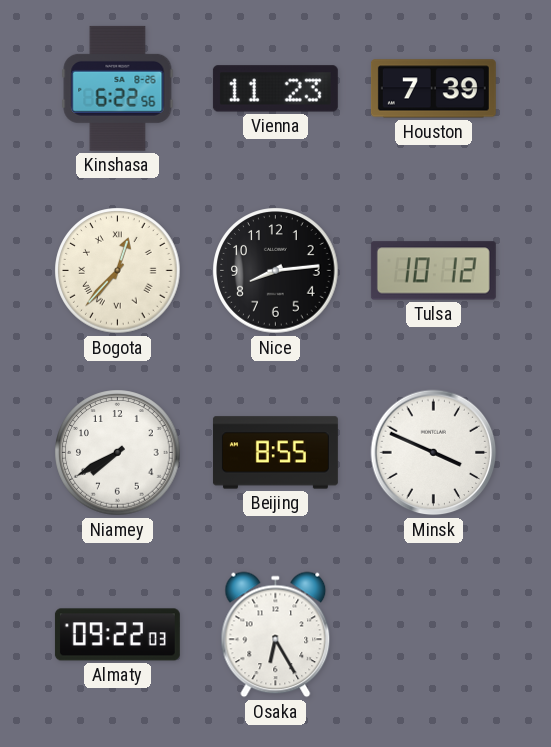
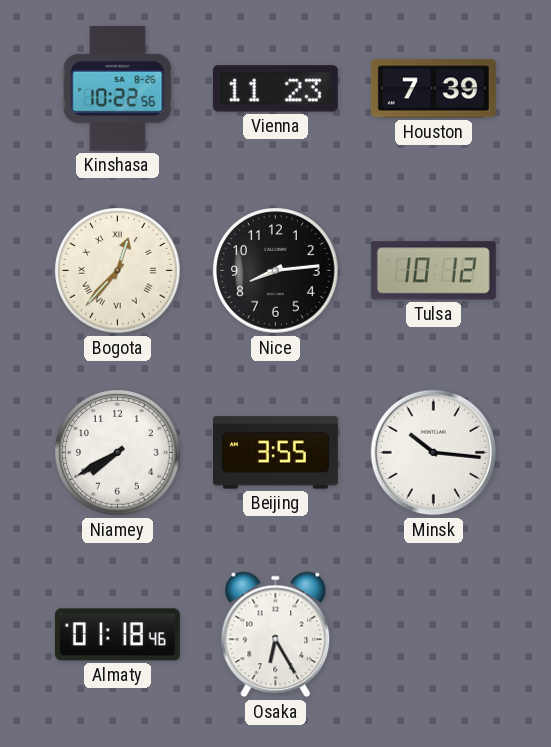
Kinshasa: 6:22 -> 10:22 (118, 88)
Beijing: 8:55 -> 3:55 (275, 453)
Minsk: 3:49 -> 10:16 (434, 453)
Almaty: 09:22 -> 01:18 (117, 635)
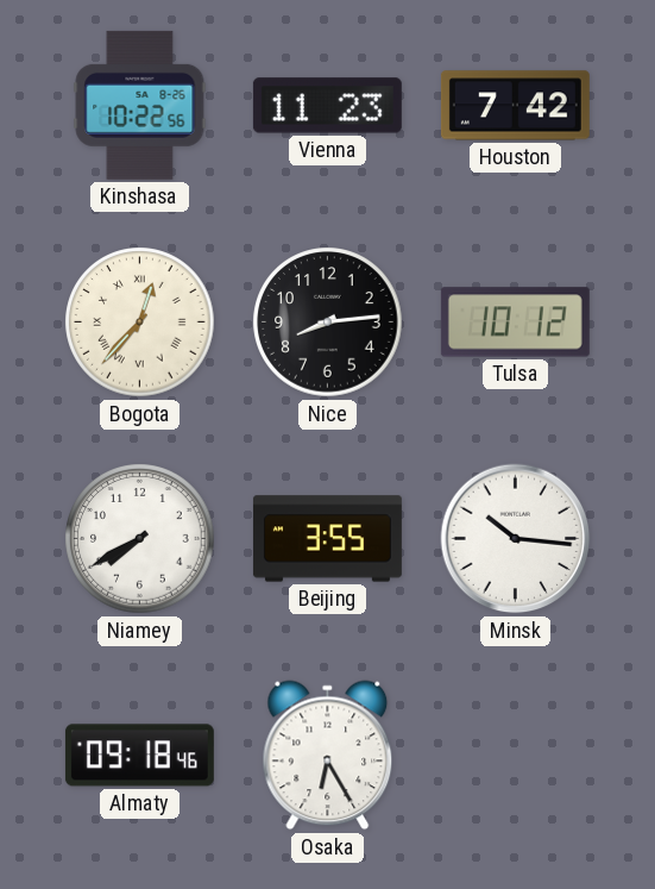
Houston: 7:39 -> 7:42 (515, 106)
Almaty: 01:18 -> 09:18 (139, 756)
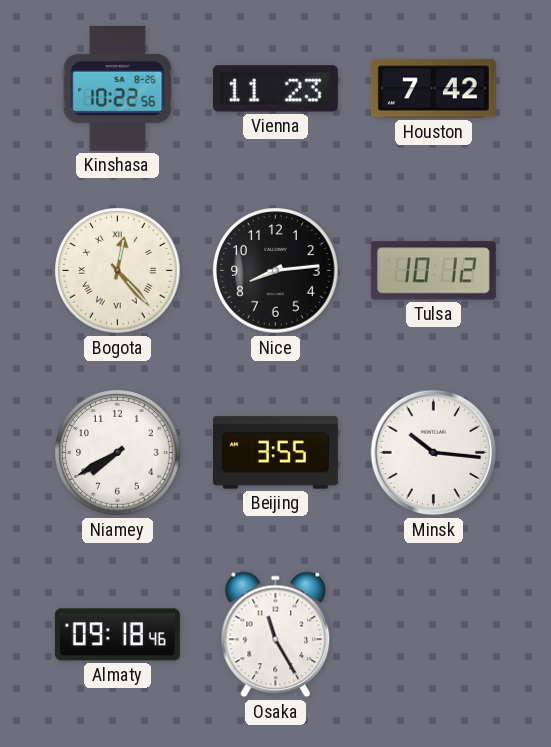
Bogota: 12:37 -> 12:23 (118, 271)
Osaka: 6:25 -> 11:25 (276, 635)
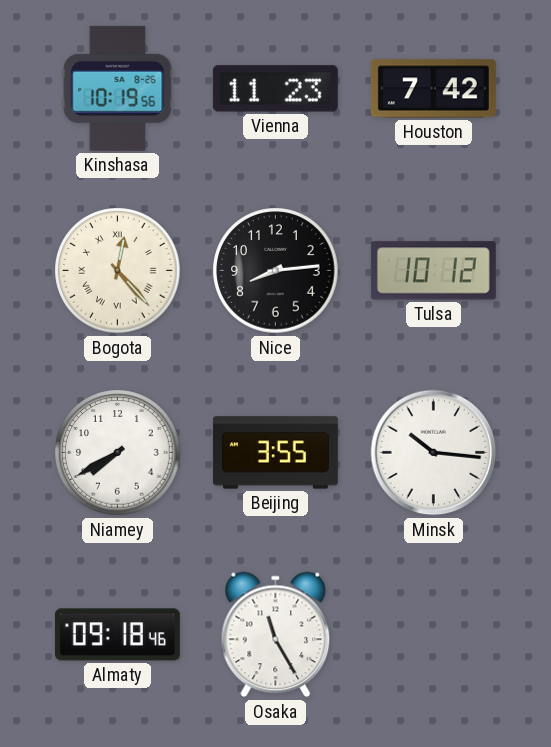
Kinshasa: 10:22 -> 10:19 (118, 88)
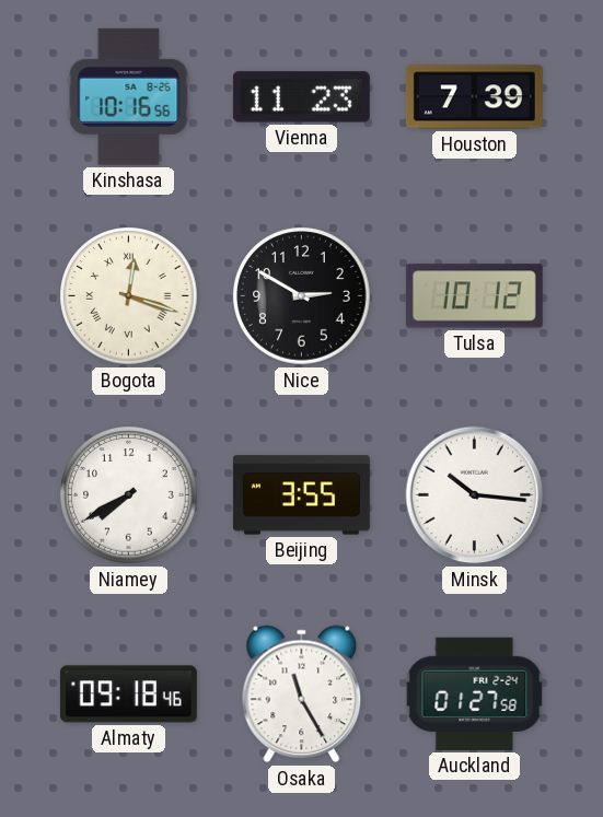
Kinshasa: 10:19 -> 10:16 (129, 96)
Houston: 7:42 -> 7:39 (474, 97)
Bogota: 12:23 -> 12:18 (129, 296)
Nice: 8:14 -> 2:50 (302, 296)
Auckland: none -> 01:27 (475, 693)
